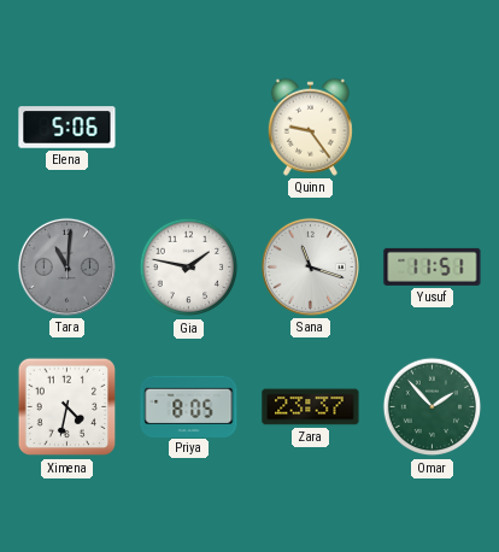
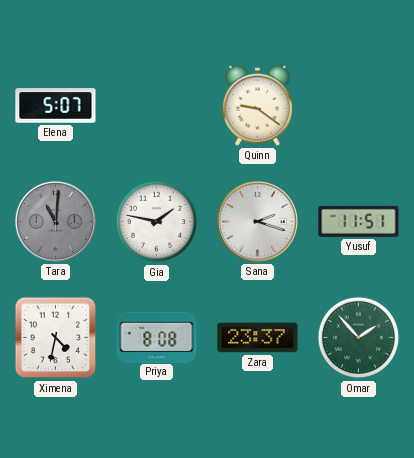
Elena: 5:06 -> 5:07 (56, 106)
Quinn: 9:24 -> 9:21 (257, 105)
Sana: 11:18 -> 2:18 (257, 221)
Priya: 8:05 -> 8:08 (157, 337)
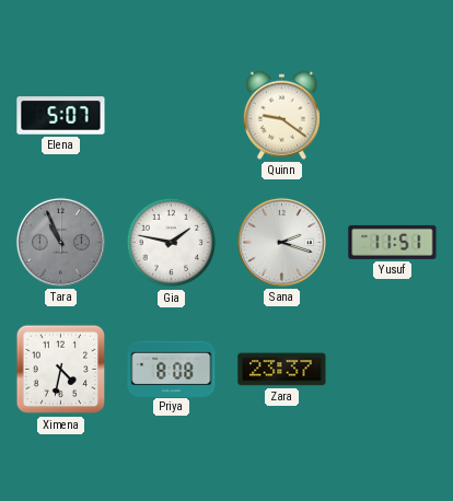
Tara: 11:01 -> 10:56 (60, 242)
Omar: 1:53 -> none (359, 338)
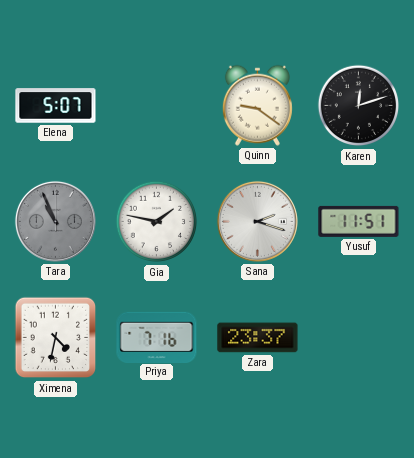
Karen: none -> 12:12 (359, 106)
Priya: 8:08 -> 7:16 (157, 337)
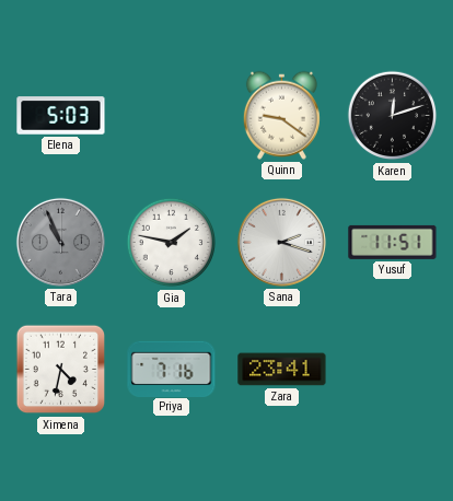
Elena: 5:07 -> 5:03 (61, 116)
Zara: 23:37 -> 23:41 (282, 370)
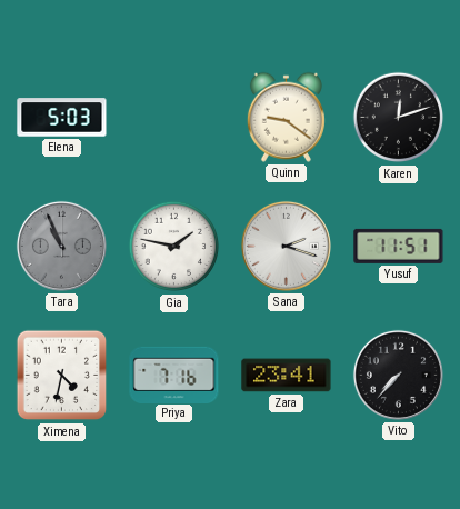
Vito: none -> 7:37 (398, 375)
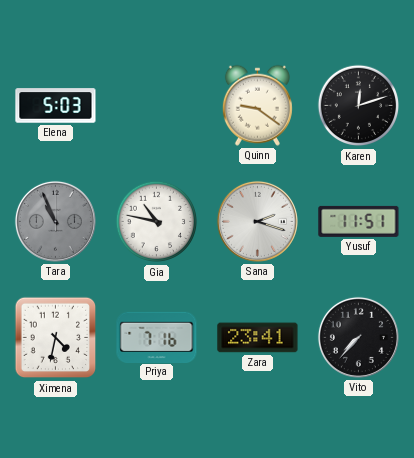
Gia: 1:47 -> 10:47 (157, 222)
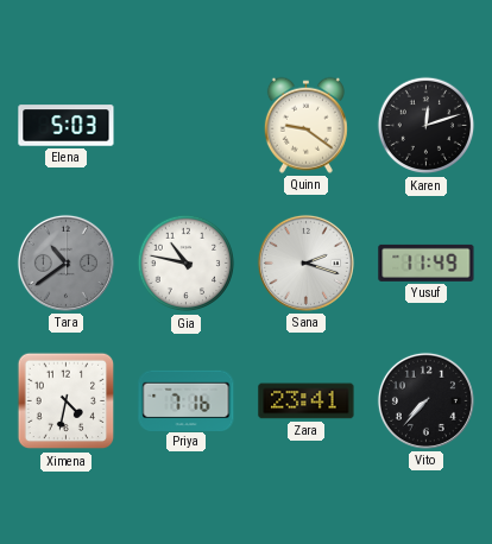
Tara: 10:56 -> 10:39 (65, 262)
Yusuf: 11:51 -> 11:49 (427, 262)
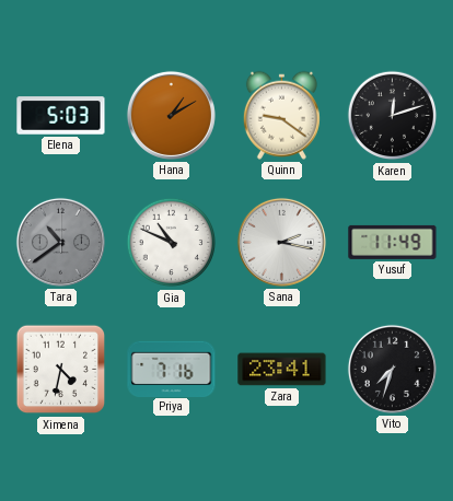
Hana: none -> 1:10 (171, 115)
Gia: 10:47 -> 10:49 (172, 243)
Sana: 2:18 -> 2:17 (281, 242)
Vito: 7:37 -> 7:33 (392, 369)
